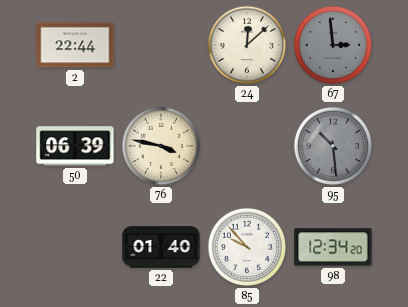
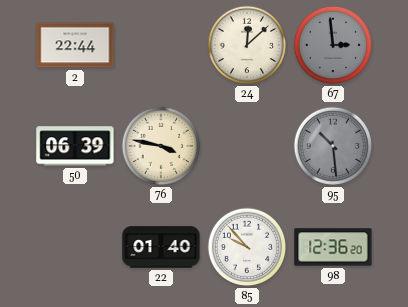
98: 12:34 -> 12:36 (333, 247)
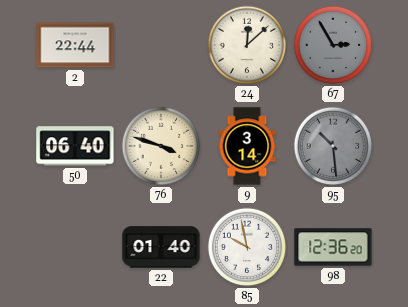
67: 2:59 -> 2:55 (333, 45)
50: 06:39 -> 06:40 (75, 146)
76: 3:47 -> 3:48 (161, 146)
9: none -> 3:14 (247, 146)
85: 9:53 -> 9:58 (247, 247)
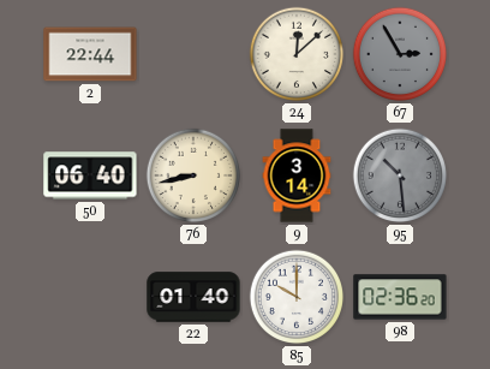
76: 3:48 -> 8:43 (193, 175)
85: 9:58 -> 10:00 (297, 297)
98: 12:36 -> 02:36 (400, 297)
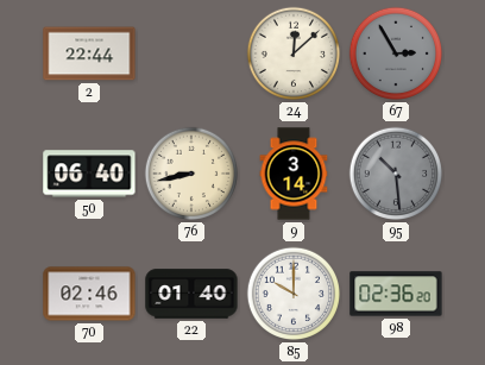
70: none -> 02:46 (89, 294)
